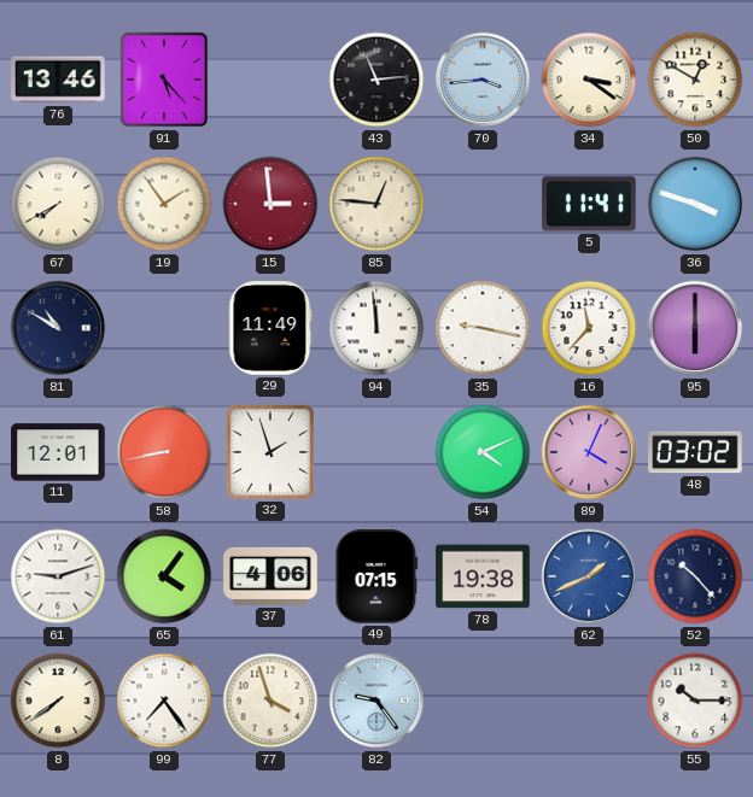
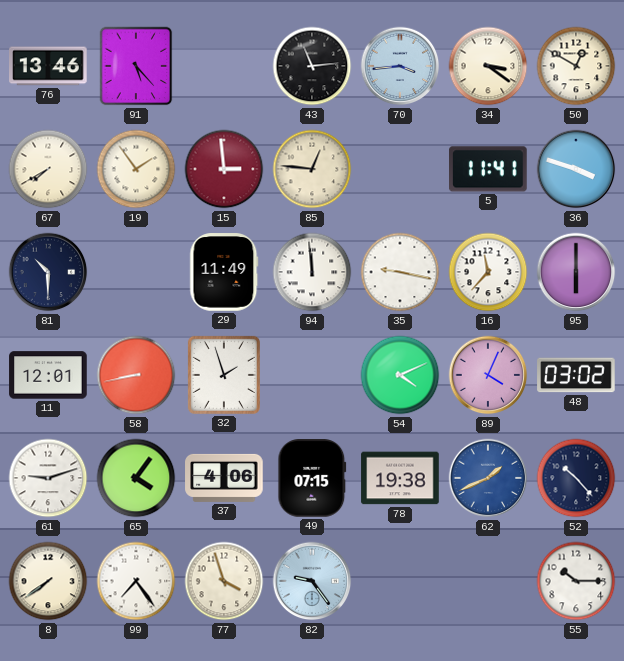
81: 10:50 -> 10:30 (48, 272)
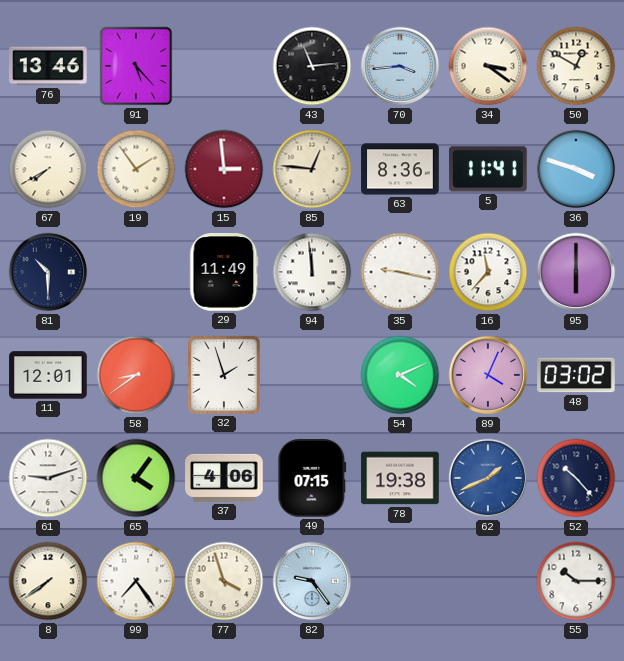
63: none -> 8:36 (400, 169)
58: 8:43 -> 8:39 (136, 375)
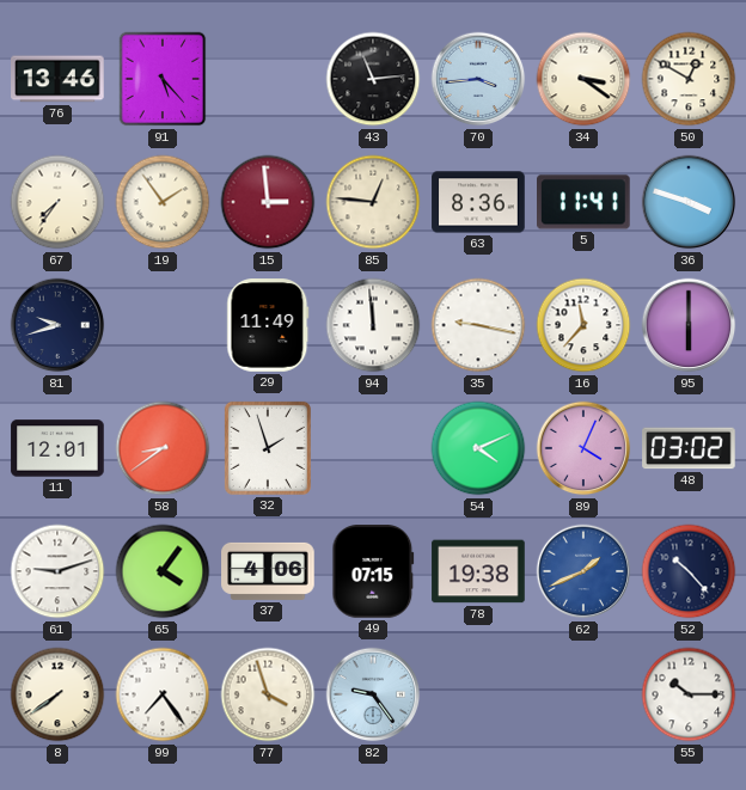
67: 7:40 -> 7:36 (57, 202)
81: 10:30 -> 9:42 (57, 325)
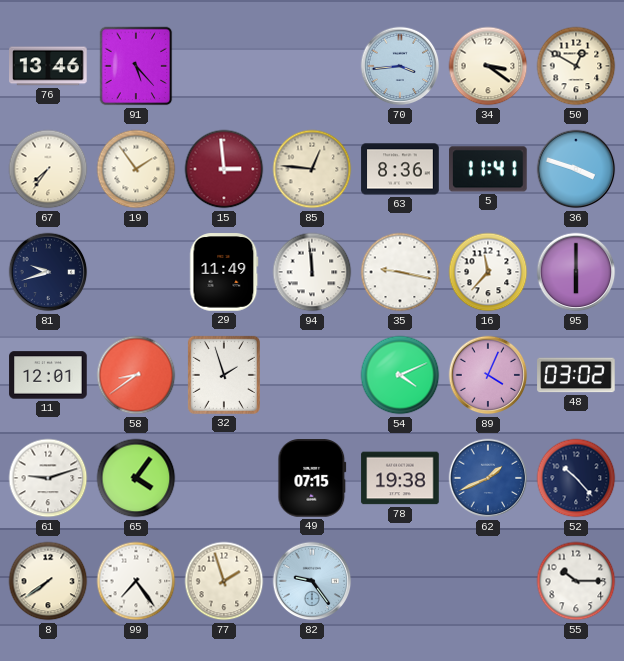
43: 11:14 -> none (373, 79)
37: 4:06 -> none (268, 571)
77: 3:57 -> 1:57 (224, 581)
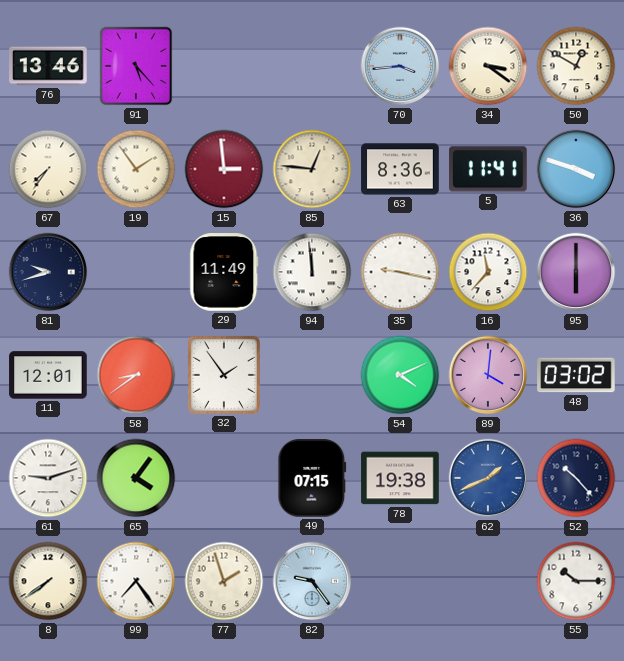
32: 1:57 -> 1:54 (224, 375)
89: 4:04 -> 4:01 (488, 375)
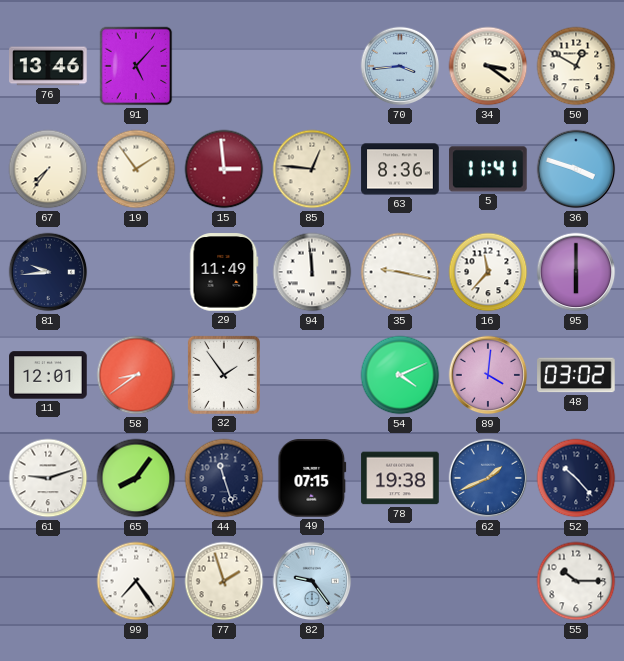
91: 5:23 -> 5:07 (136, 66)
81: 9:42 -> 9:44 (48, 272)
65: 4:06 -> 8:06 (136, 478)
44: none -> 11:27 (224, 478)
8: 7:39 -> none (48, 581)
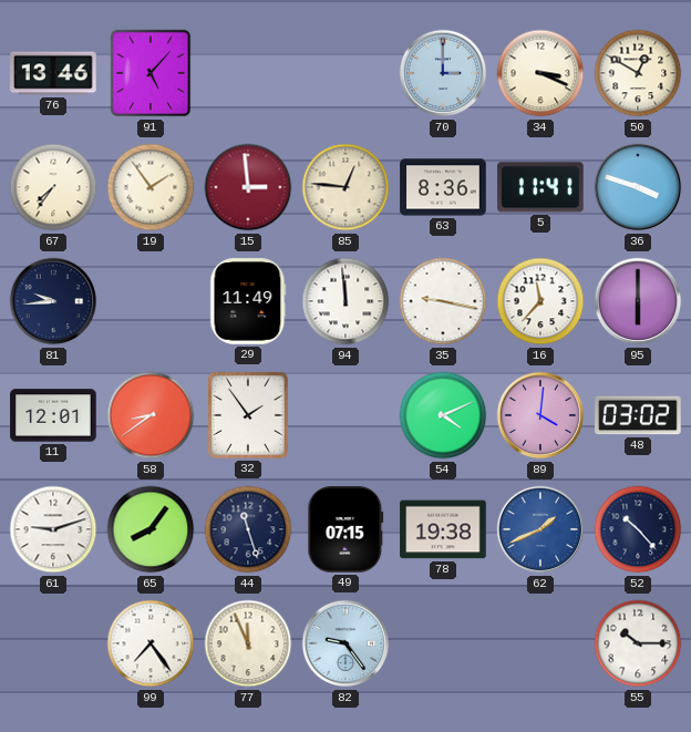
70: 3:44 -> 3:00 (443, 73)
34: 3:21 -> 3:19 (540, 73)
77: 1:57 -> 11:56 (248, 643)
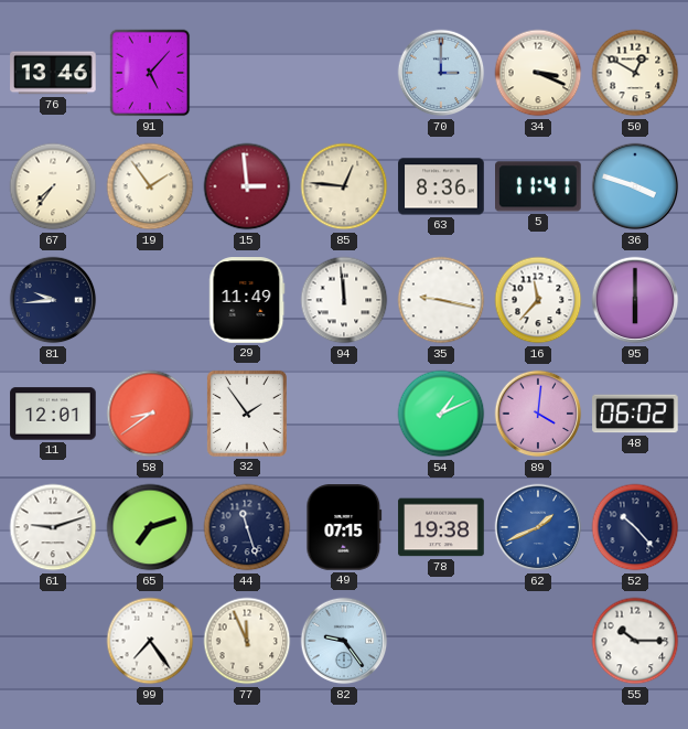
54: 4:11 -> 1:11 (441, 414)
48: 03:02 -> 06:02 (635, 414)
65: 8:06 -> 7:12 (150, 527)
